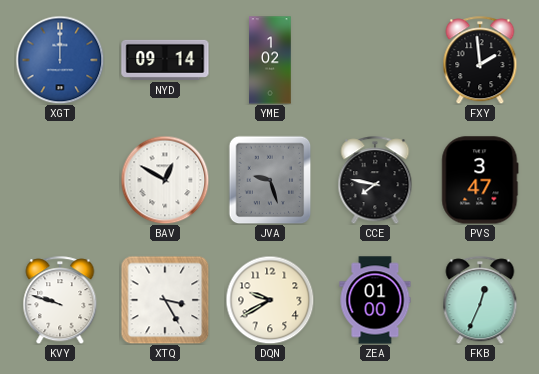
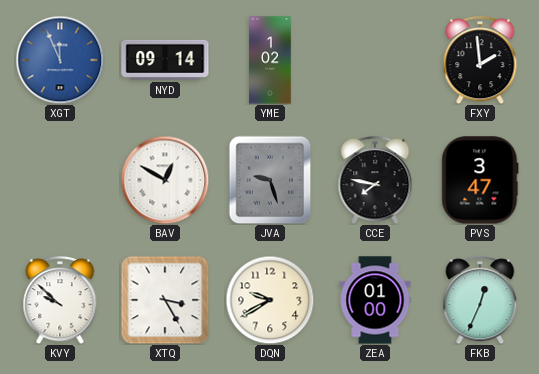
XGT: 12:00 -> 11:56 (60, 60)
KVY: 9:48 -> 9:52 (60, 300)
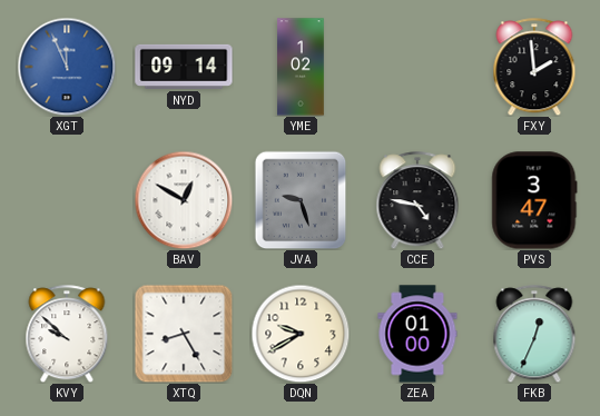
CCE: 7:47 -> 4:47 (417, 200)
XTQ: 3:25 -> 8:25 (184, 334)
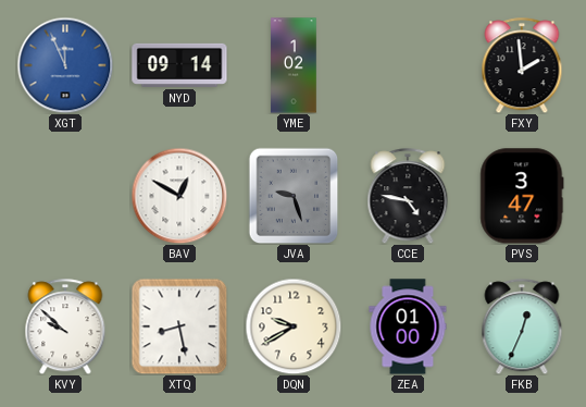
XTQ: 8:25 -> 8:28 (179, 326)
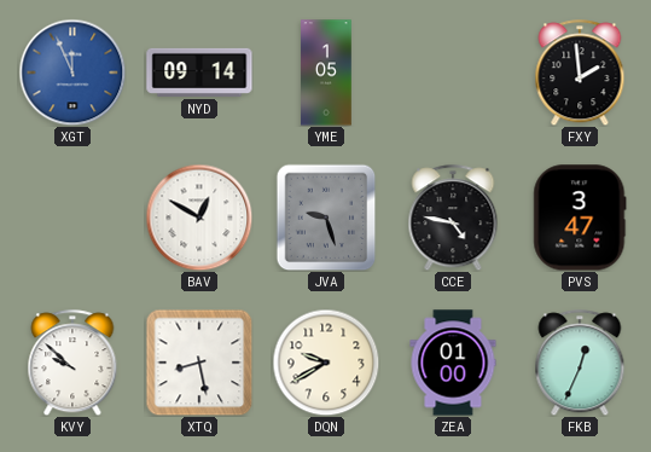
YME: 1:02 -> 1:05 (326, 73)
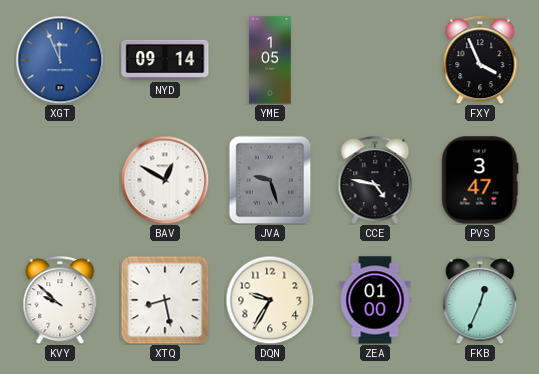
FXY: 1:59 -> 3:56 (480, 60)
DQN: 9:40 -> 9:35 (270, 300)
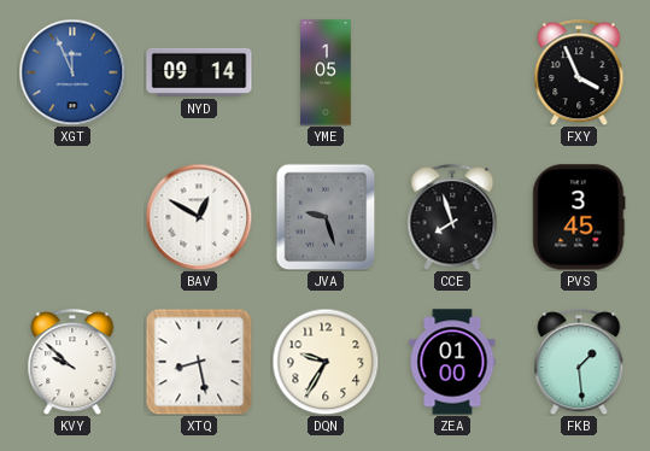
CCE: 4:47 -> 7:57 (452, 217)
PVS: 3:47 -> 3:45 (579, 217)
FKB: 12:34 -> 1:29 (579, 362)
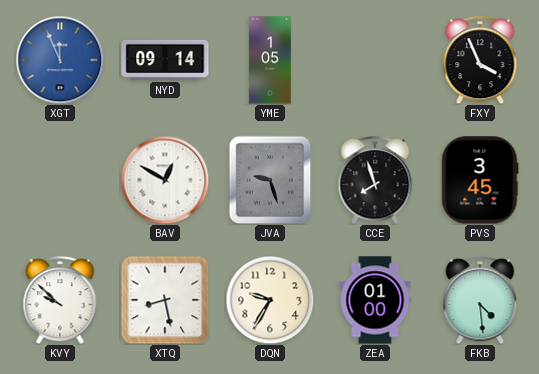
FKB: 1:29 -> 4:29 (480, 300)
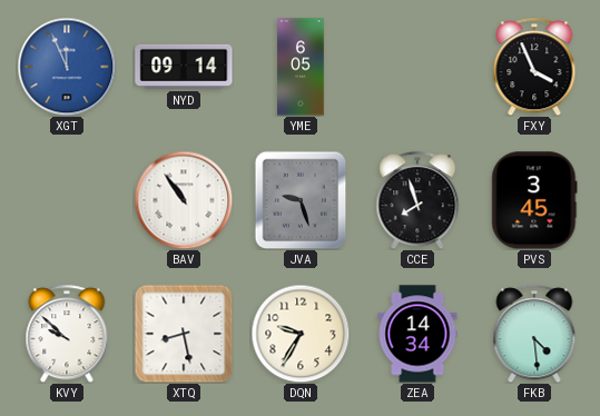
YME: 1:05 -> 6:05 (301, 67)
BAV: 12:50 -> 10:54 (184, 200)
ZEA: 01:00 -> 14:34 (417, 334)
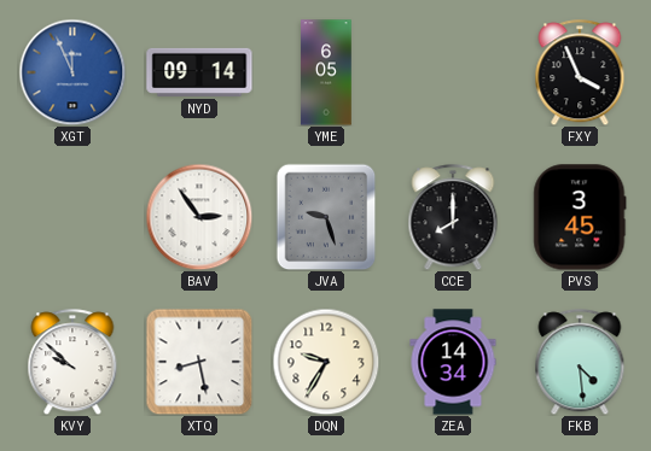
BAV: 10:54 -> 2:54 (199, 217)
CCE: 7:57 -> 8:00 (453, 217)
